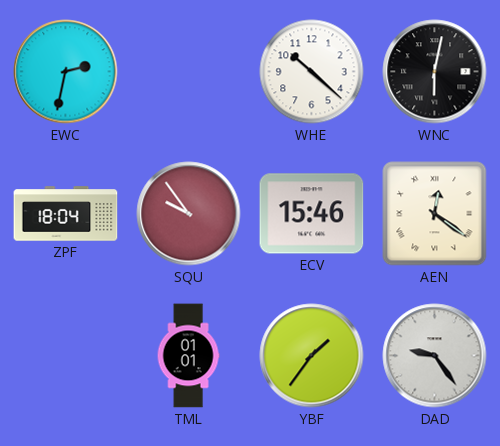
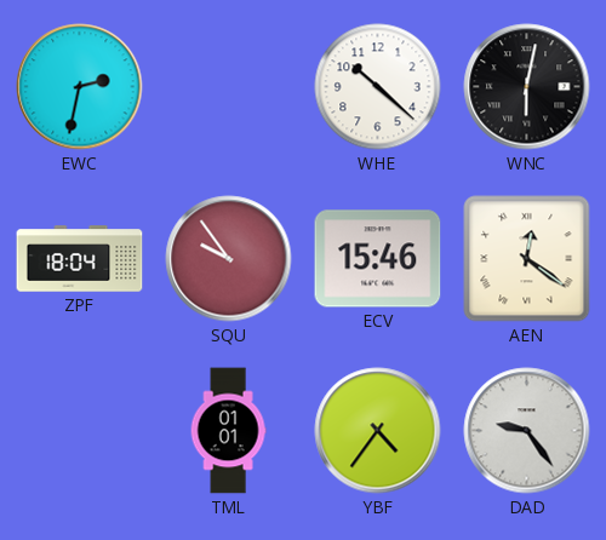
YBF: 1:36 -> 4:36 (378, 431)
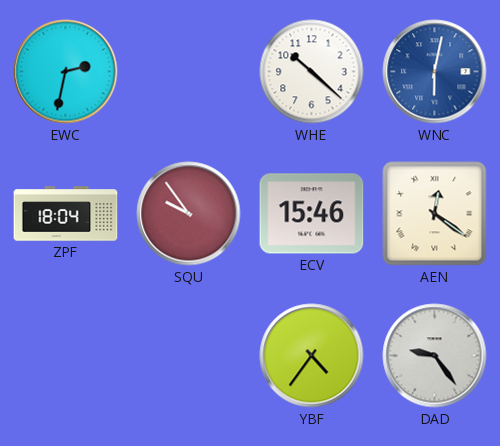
WNC dial: black -> blue (435, 72)
TML: 01:01 -> none (228, 431)
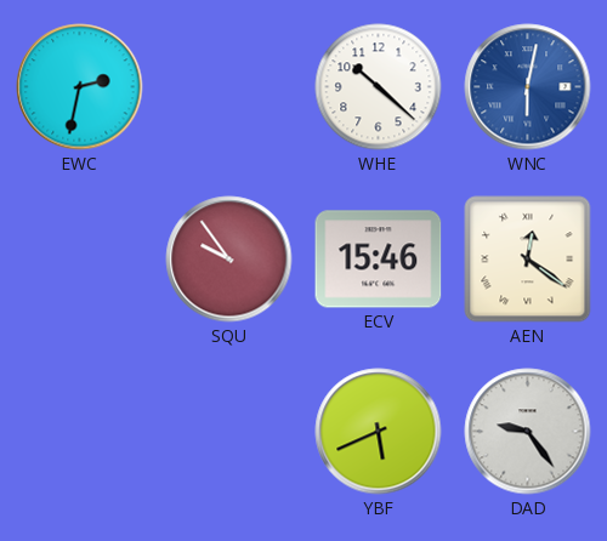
ZPF: 18:04 -> none (66, 214)
YBF: 4:36 -> 5:41 (379, 432)
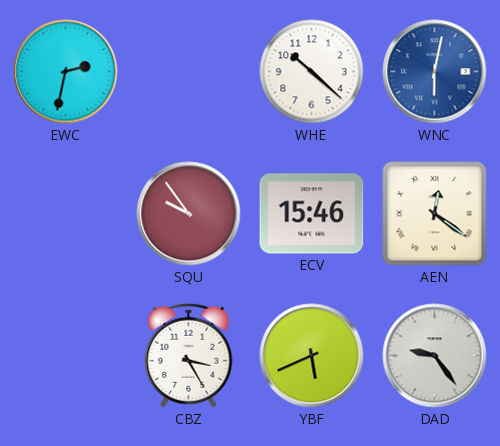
CBZ: none -> 3:25 (189, 355)
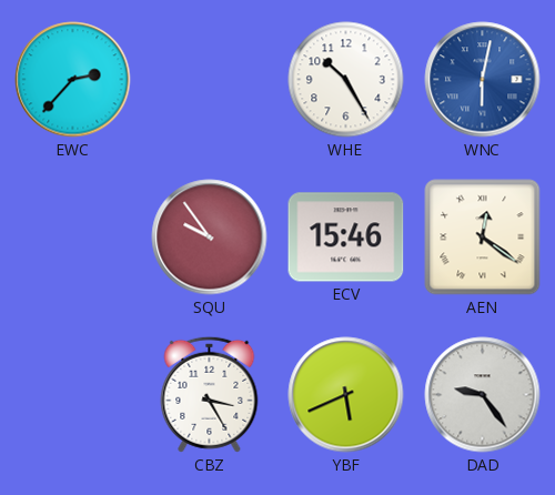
EWC: 2:32 -> 2:37 (73, 80)
WHE: 10:22 -> 10:25 (346, 80)
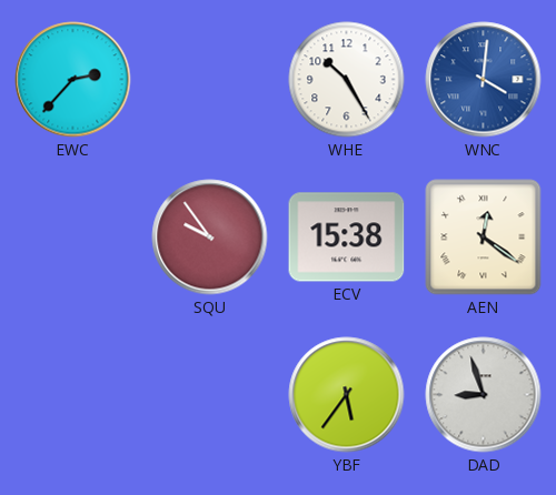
WNC: 6:02 -> 4:01 (484, 80)
ECV: 15:46 -> 15:38 (347, 238)
CBZ: 3:25 -> none (210, 394)
YBF: 5:41 -> 5:36 (347, 395)
DAD: 9:24 -> 8:57 (484, 395)
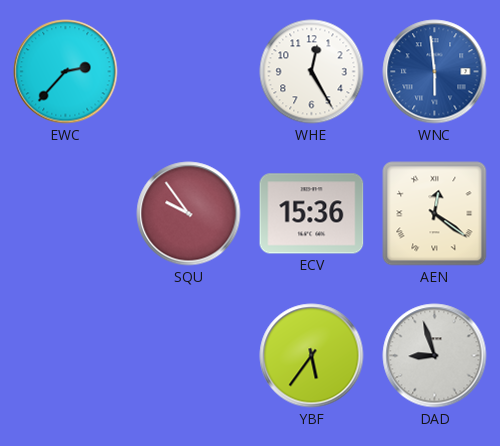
WHE: 10:25 -> 12:25 (312, 72)
WNC: 4:01 -> 5:59 (435, 72)
ECV: 15:38 -> 15:36 (312, 214)
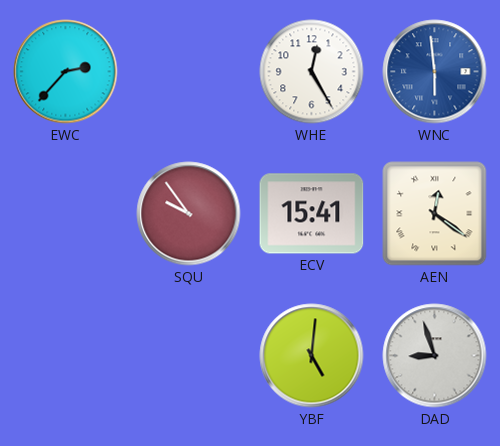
ECV: 15:36 -> 15:41 (312, 214)
YBF: 5:36 -> 5:01 (312, 356)
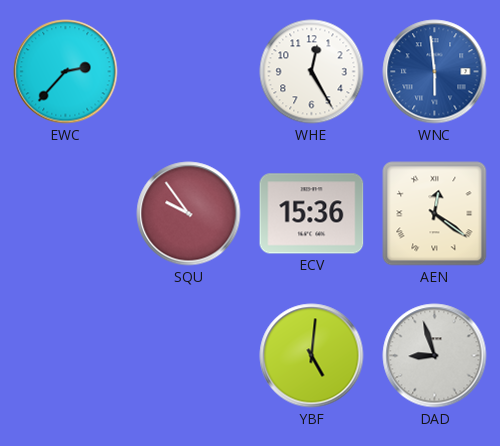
ECV: 15:41 -> 15:36 (312, 214)
